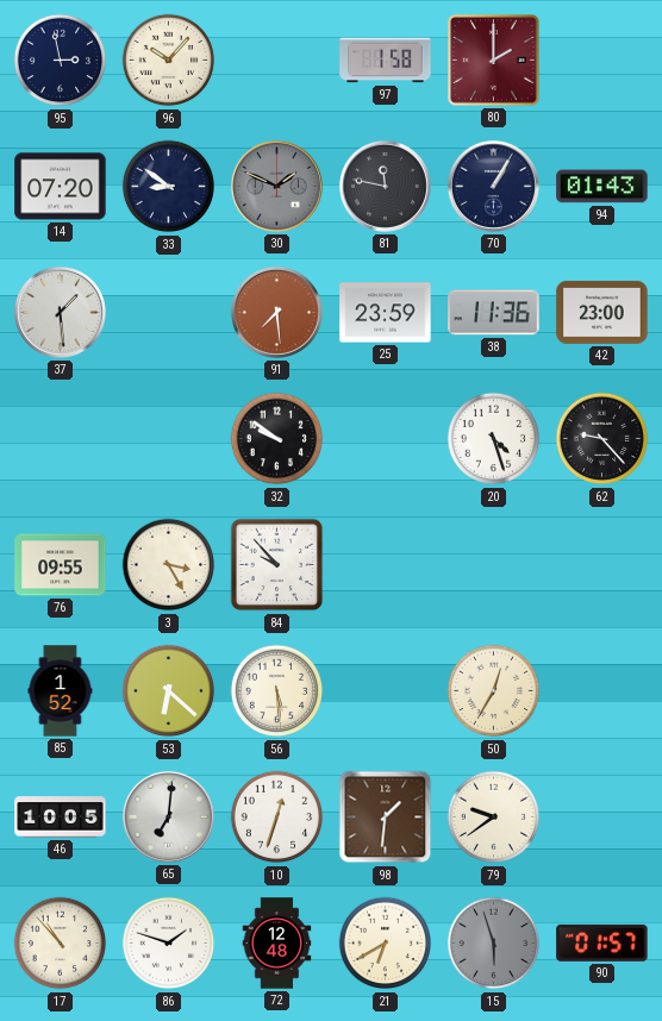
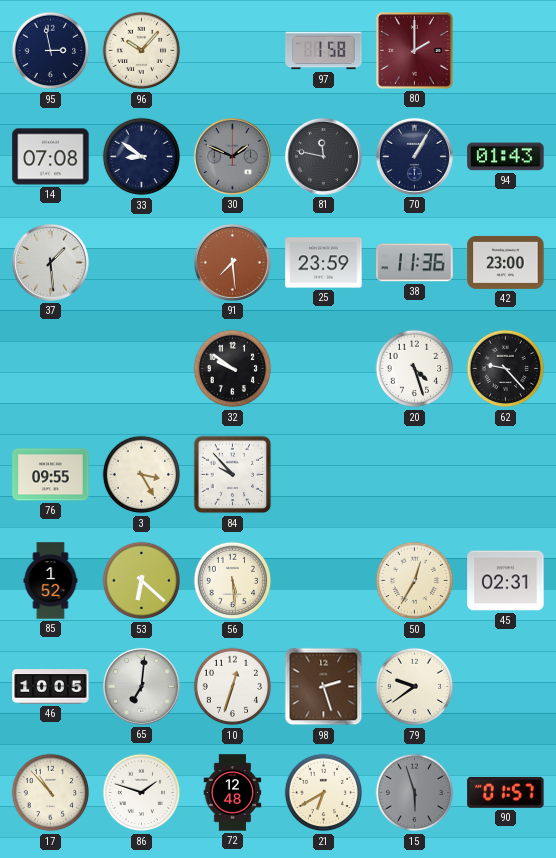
14: 07:20 -> 07:08 (51, 157)
45: none -> 02:31 (506, 581)
98: 1:31 -> 2:27 (324, 687)
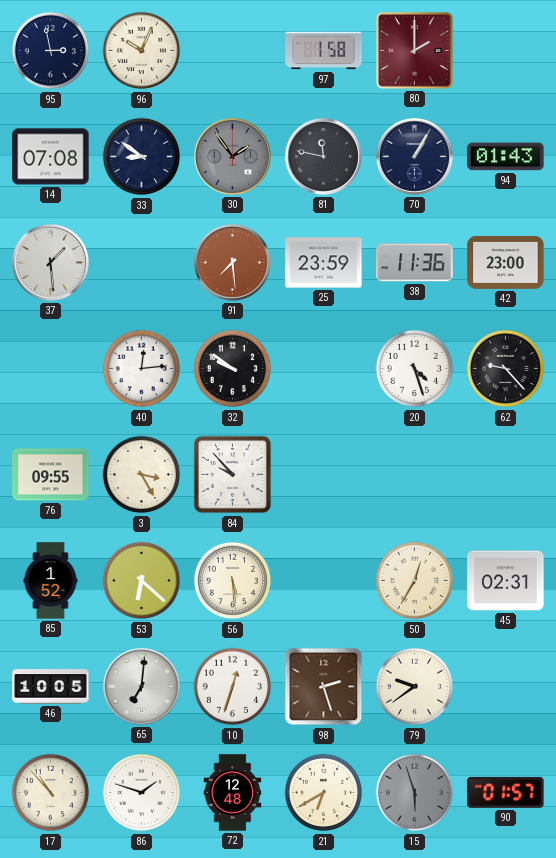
96: 10:07 -> 10:04 (142, 51)
30: 1:49 -> 1:54 (232, 156)
40: none -> 12:14 (142, 369)
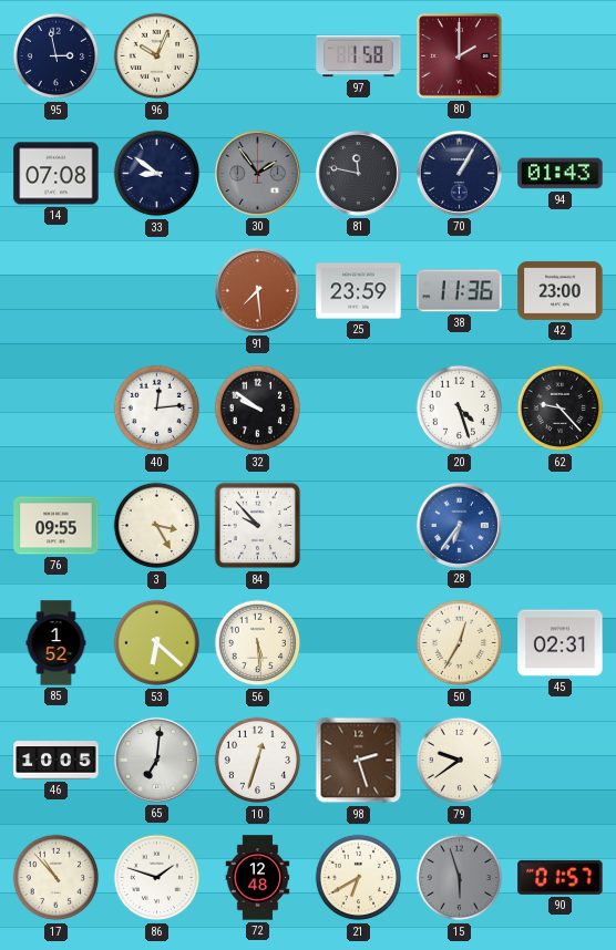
37: 1:29 -> none (50, 262)
28: none -> 6:36 (459, 525)
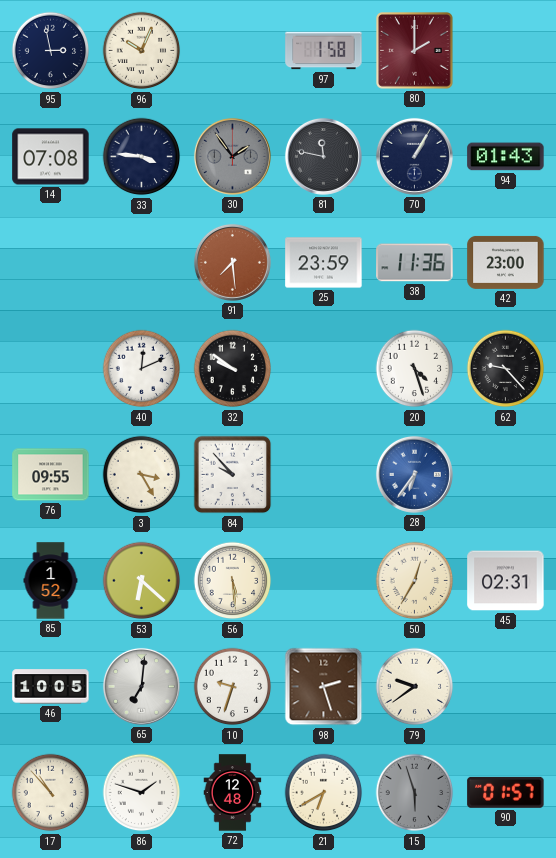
33: 8:51 -> 3:46 (142, 157)
40: 12:14 -> 12:11 (142, 369)
10: 12:33 -> 9:33 (233, 687)
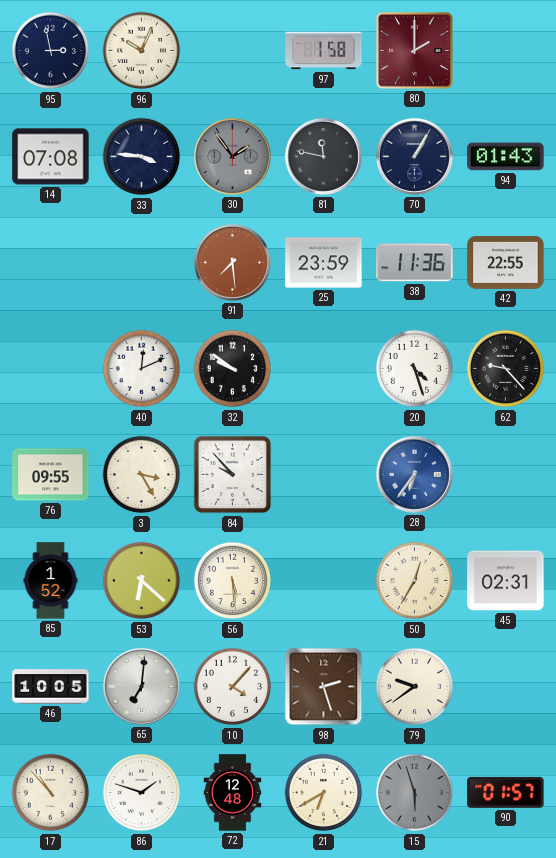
42: 23:00 -> 22:55 (506, 262)
10: 9:33 -> 4:07 (233, 687)
